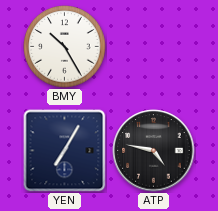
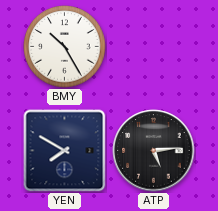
YEN: 7:05 -> 7:50 (65, 151)
ATP: 4:47 -> 5:14 (154, 151)
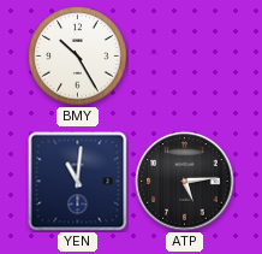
YEN: 7:50 -> 11:01 (78, 182)
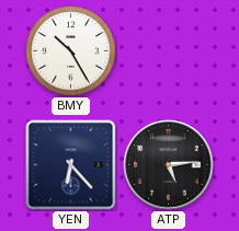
YEN: 11:01 -> 6:23 (71, 165)
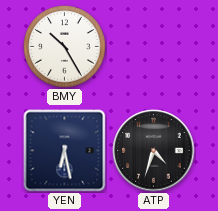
YEN: 6:23 -> 6:28 (65, 151)
ATP: 5:14 -> 4:33 (154, 151)
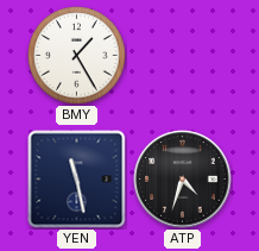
BMY: 10:25 -> 1:25 (77, 56)
YEN: 6:28 -> 11:28 (77, 180)
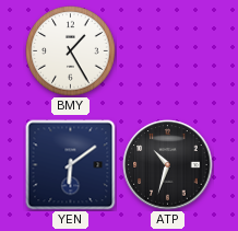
YEN: 11:28 -> 6:09 (71, 165)
ATP: 4:33 -> 10:33 (168, 165)
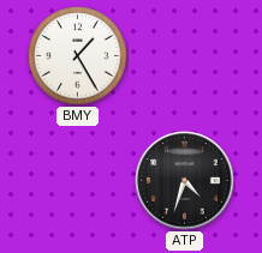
YEN: 6:09 -> none (71, 165)
ATP: 10:33 -> 4:33 (185, 181)
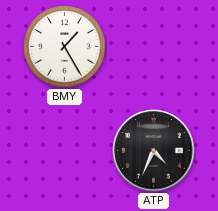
ATP: 4:33 -> 4:34 (154, 151)
